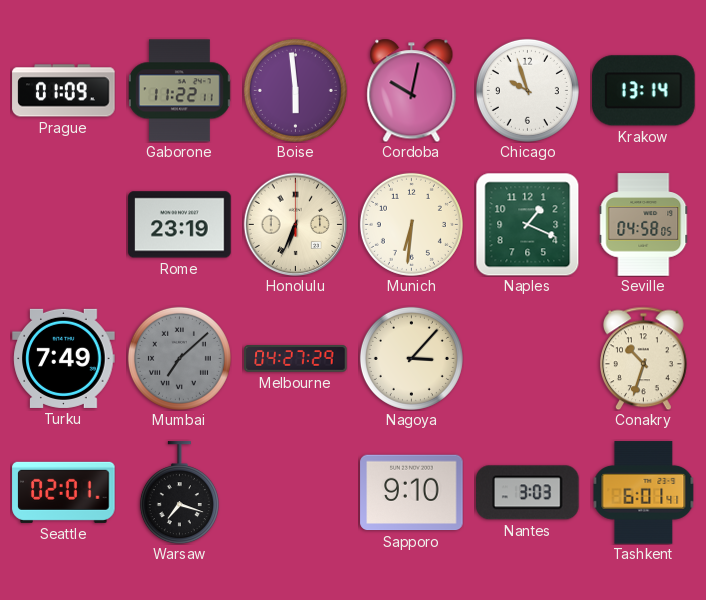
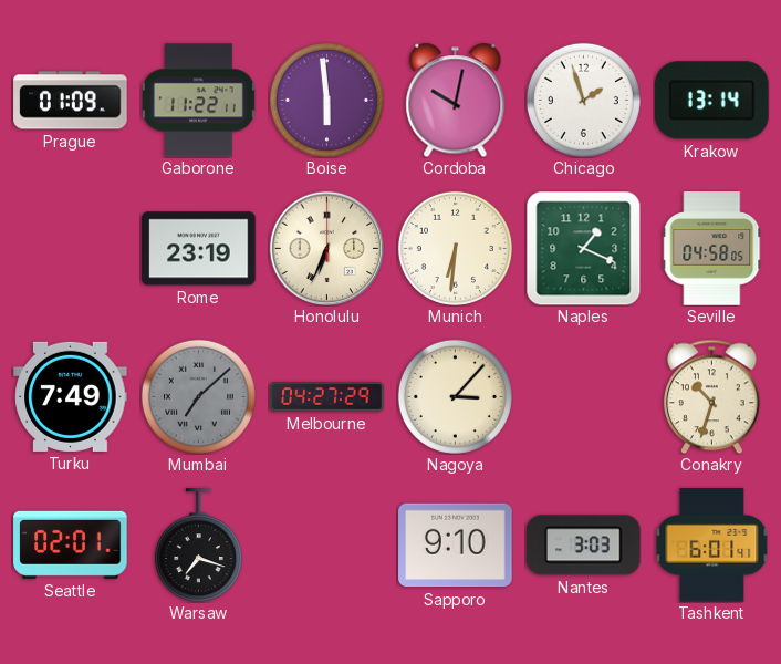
Chicago: 9:57 -> 1:57 (583, 100)
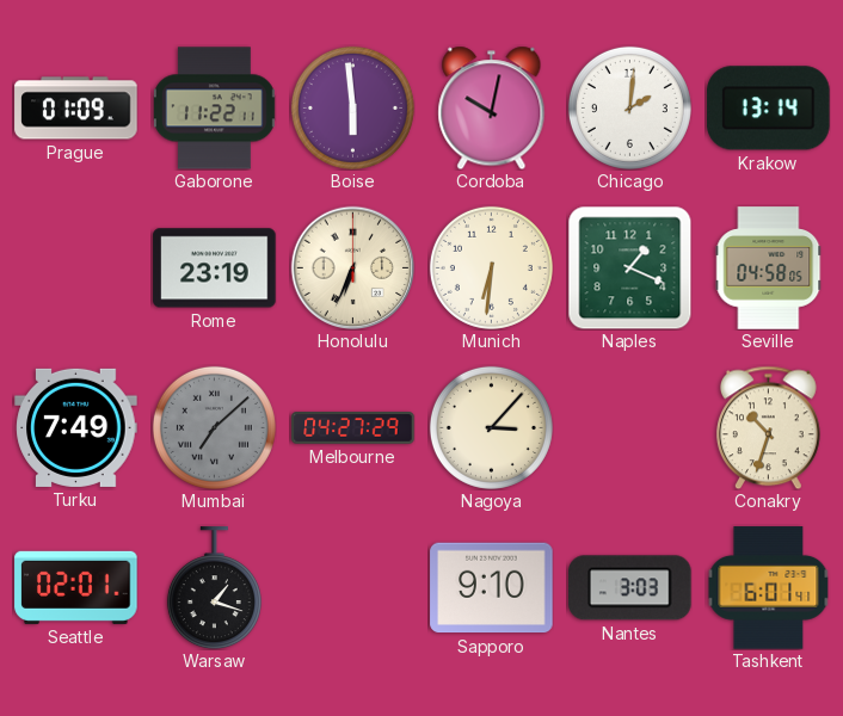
Chicago: 1:57 -> 2:01 (629, 107)
Warsaw: 7:18 -> 1:18 (214, 588)
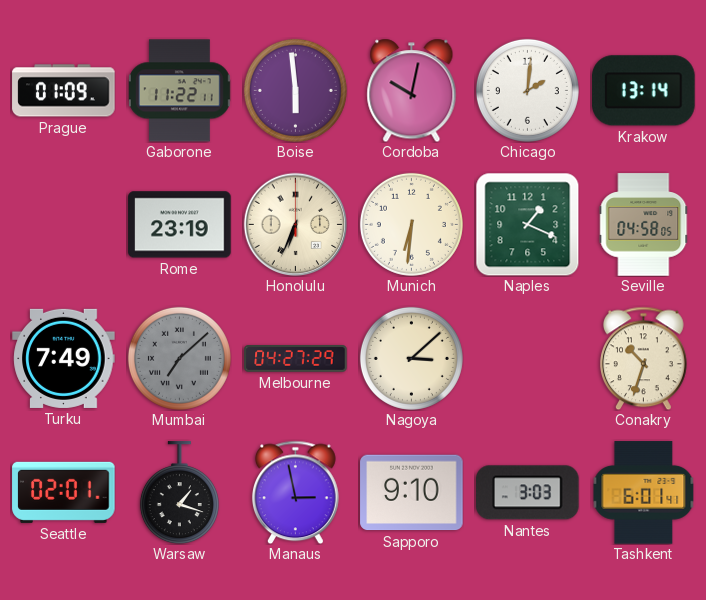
Nagoya: 3:07 -> 3:08 (411, 358)
Manaus: none -> 2:58 (295, 492)
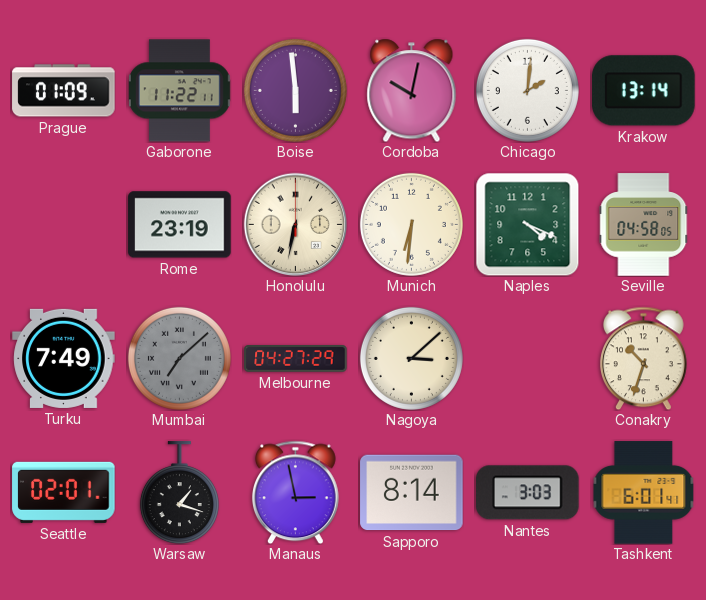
Honolulu: 6:34 -> 6:32 (295, 224)
Naples: 1:19 -> 4:19 (527, 224)
Sapporo: 9:10 -> 8:14 (412, 493)
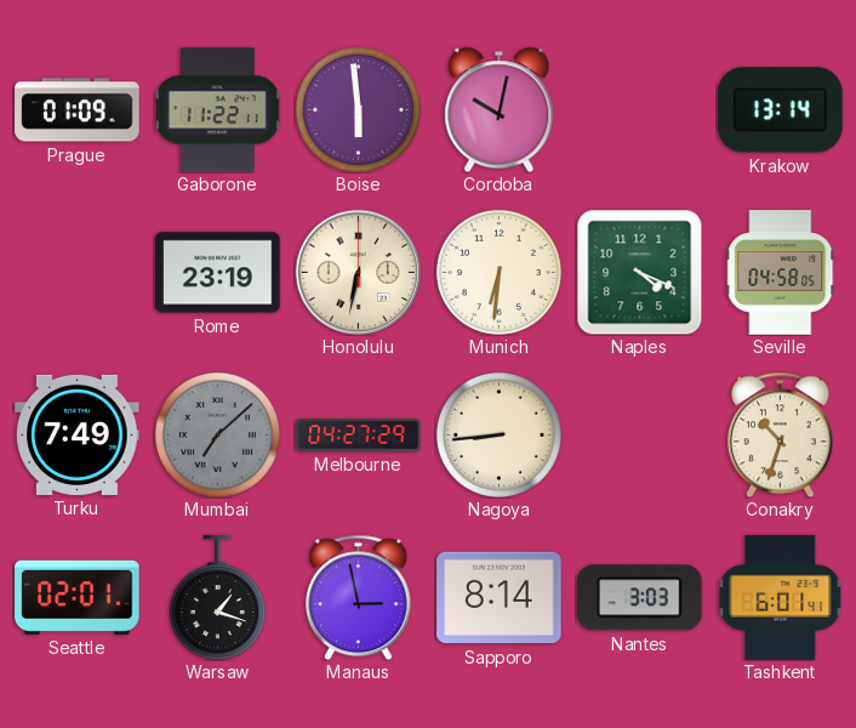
Chicago: 2:01 -> none (527, 90)
Nagoya: 3:08 -> 8:44 (498, 434)
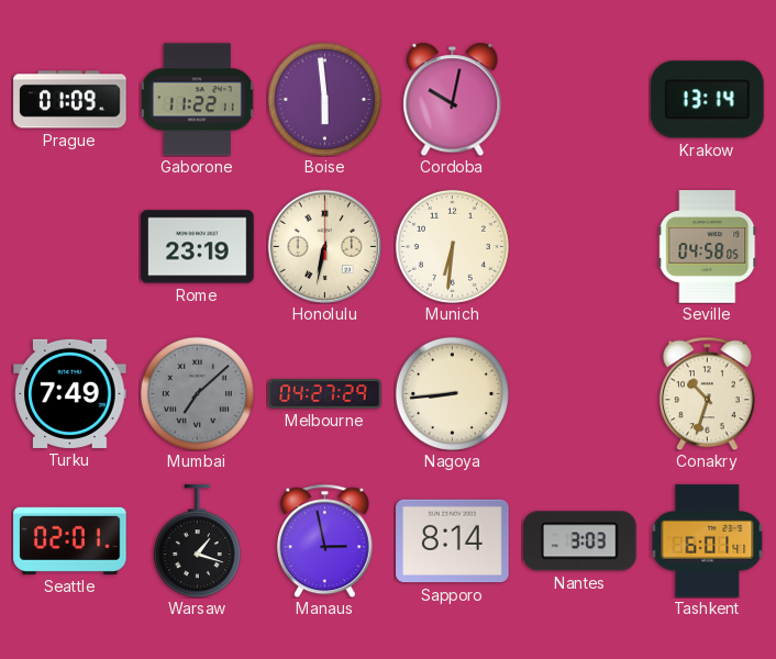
Naples: 4:19 -> none (639, 272)
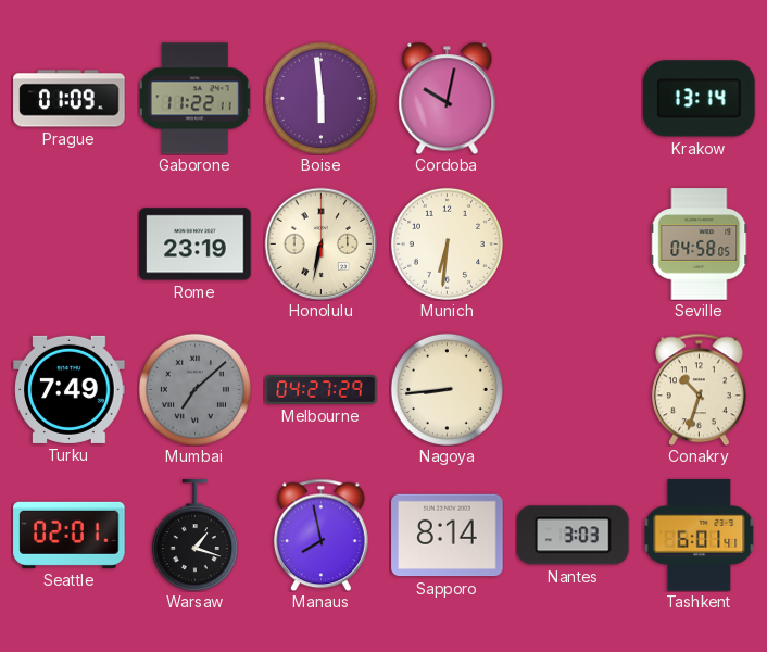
Manaus: 2:58 -> 7:58 (320, 535)
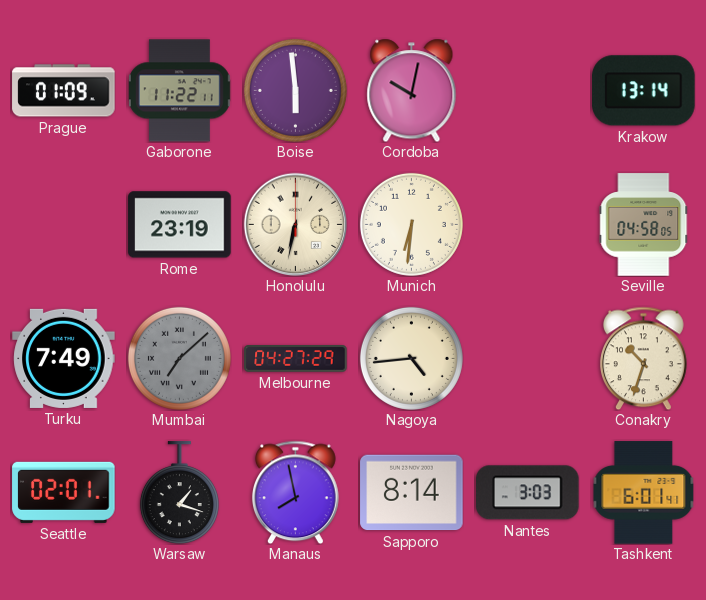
Nagoya: 8:44 -> 4:44 (411, 358)
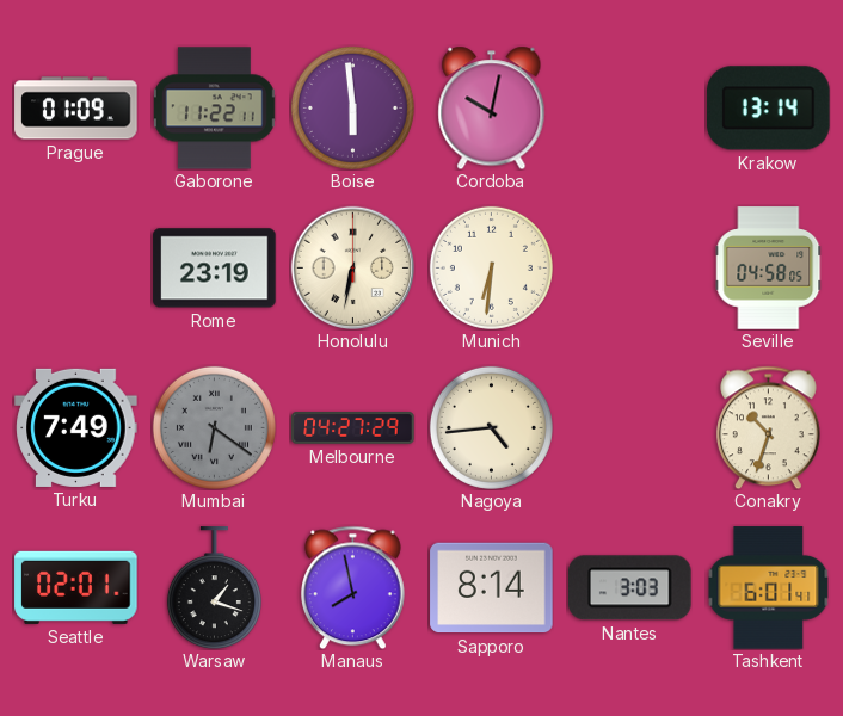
Mumbai: 7:08 -> 6:21 (214, 427)
